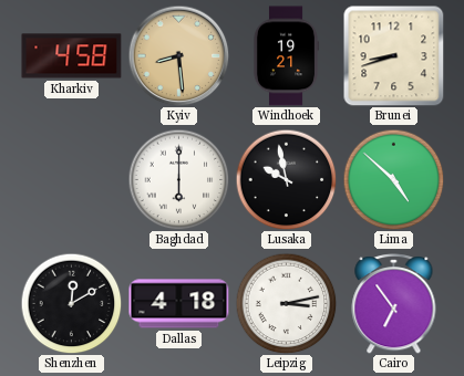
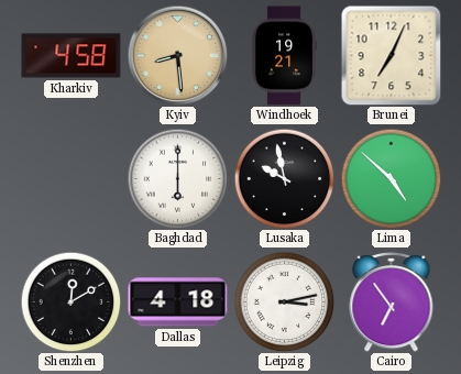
Brunei: 8:42 -> 7:04 (392, 56)
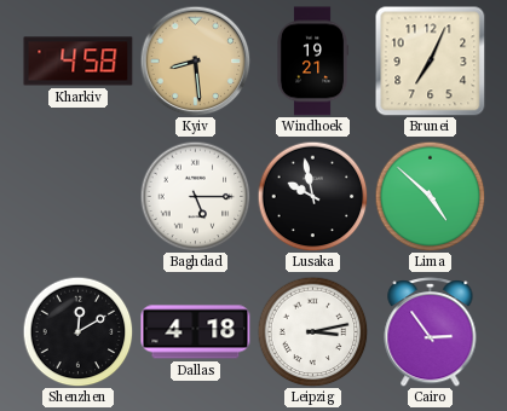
Baghdad: 6:00 -> 5:15 (195, 196)
Cairo: 6:54 -> 2:54 (431, 332)
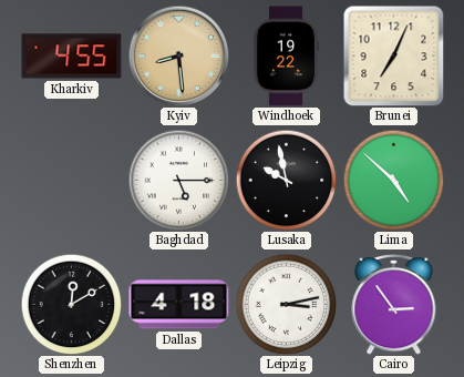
Kharkiv: 4:58 -> 4:55 (72, 57)
Windhoek: 19:21 -> 19:22 (285, 57)
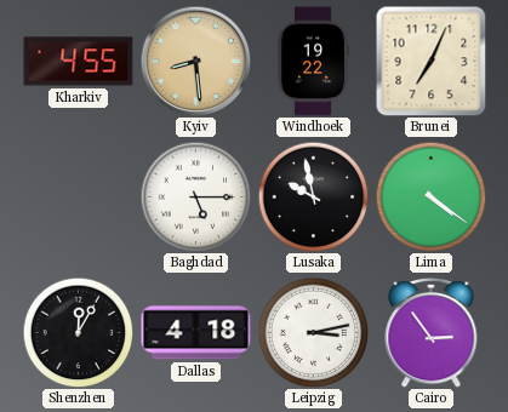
Lima: 4:52 -> 4:21 (430, 196)
Shenzhen: 12:10 -> 12:05 (78, 332)
